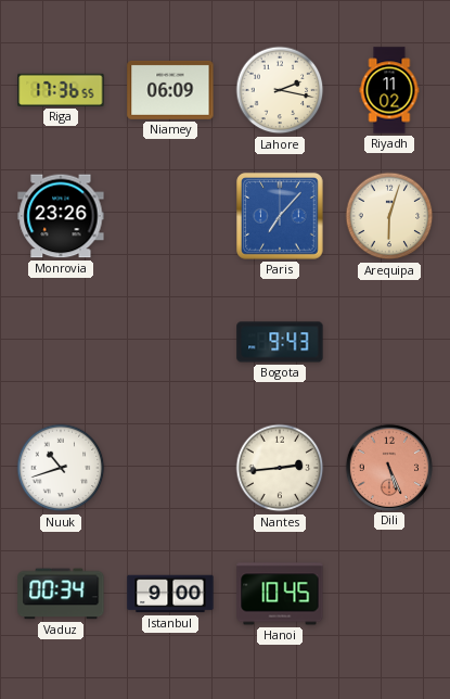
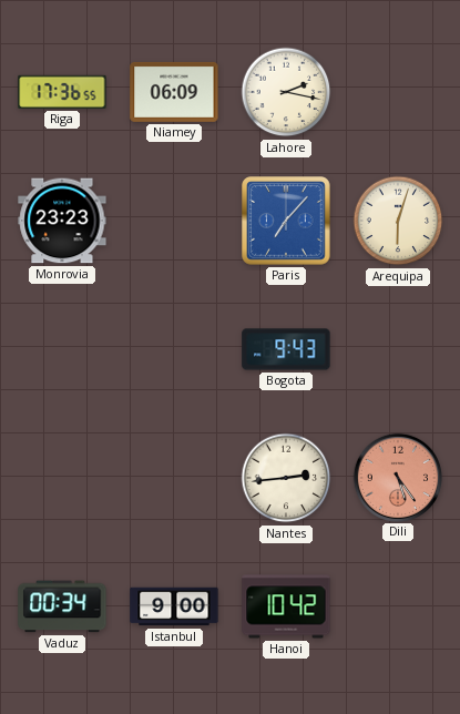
Riyadh: 11:02 -> none (389, 90)
Monrovia: 23:26 -> 23:23 (62, 221)
Nuuk: 10:42 -> none (61, 468)
Dili: 5:26 -> 5:24 (397, 477)
Hanoi: 10:45 -> 10:42 (286, 606)
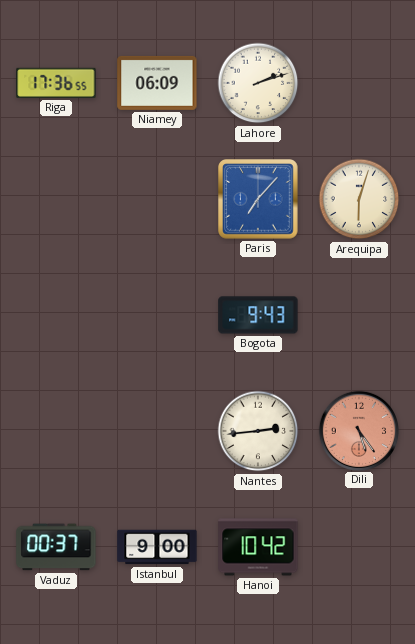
Lahore: 2:17 -> 2:12 (258, 83)
Monrovia: 23:23 -> none (62, 221)
Vaduz: 00:34 -> 00:37 (56, 547)
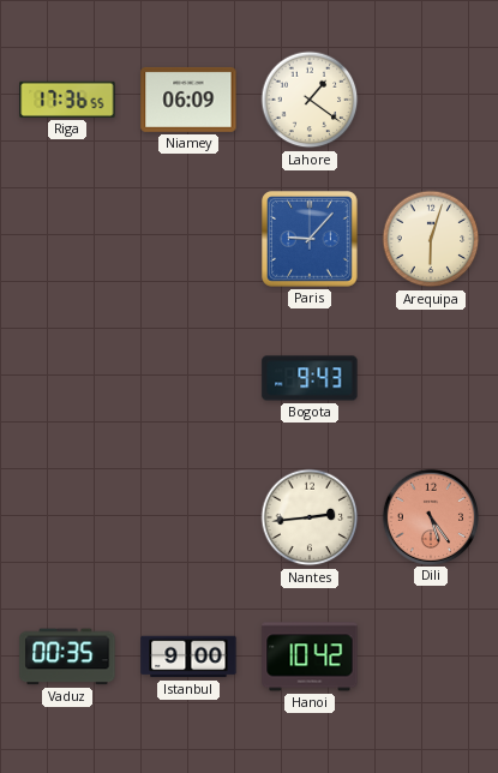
Lahore: 2:12 -> 1:21 (310, 100)
Paris: 7:07 -> 9:07 (310, 239)
Vaduz: 00:37 -> 00:35 (67, 657)
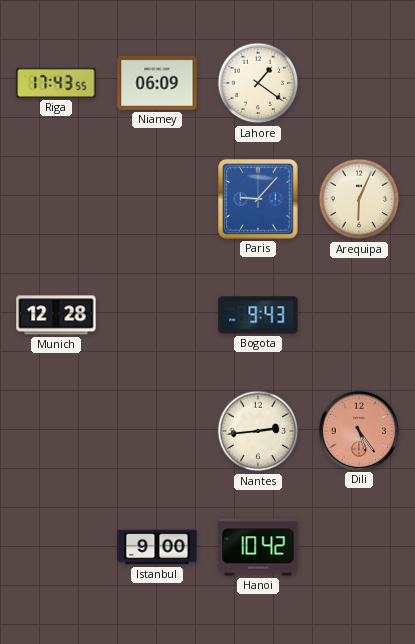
Riga: 17:36 -> 17:43 (56, 83)
Arequipa: 6:03 -> 6:04 (359, 199)
Munich: none -> 12:28 (56, 315)
Vaduz: 00:35 -> none (67, 657)
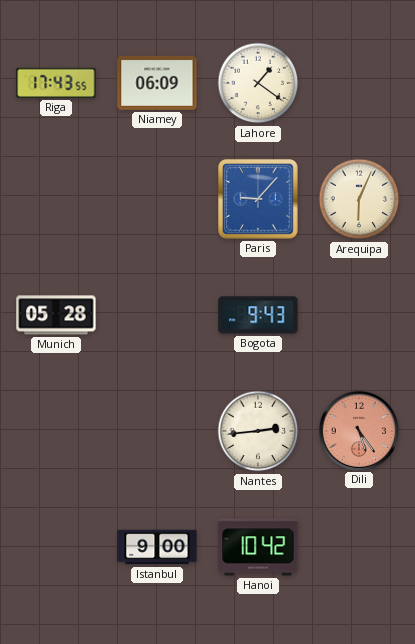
Munich: 12:28 -> 05:28 (56, 315)
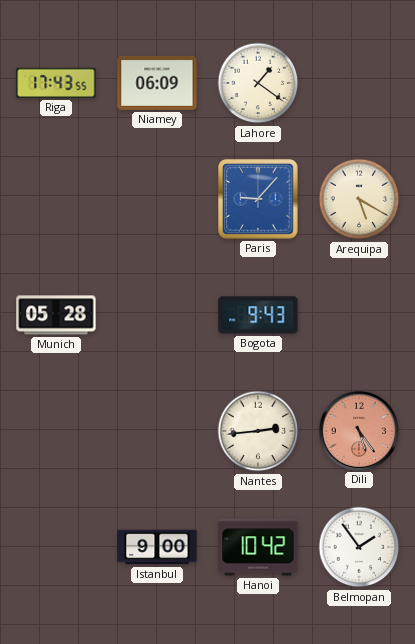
Arequipa: 6:04 -> 5:20 (359, 199)
Belmopan: none -> 1:54 (359, 547)
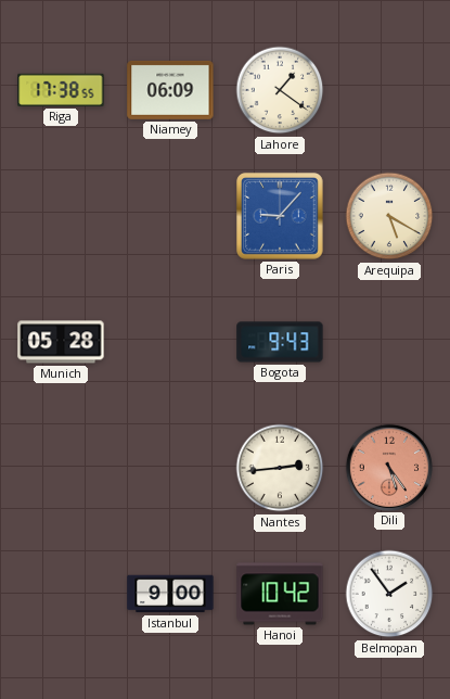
Riga: 17:43 -> 17:38 (61, 90)
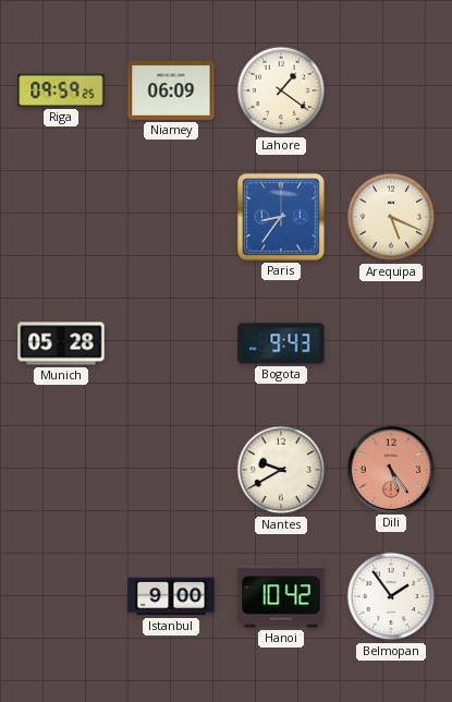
Riga: 17:38 -> 09:59 (61, 90)
Paris: 9:07 -> 8:36 (281, 217)
Arequipa: 5:20 -> 5:19 (391, 217)
Nantes: 2:44 -> 9:40 (281, 470)
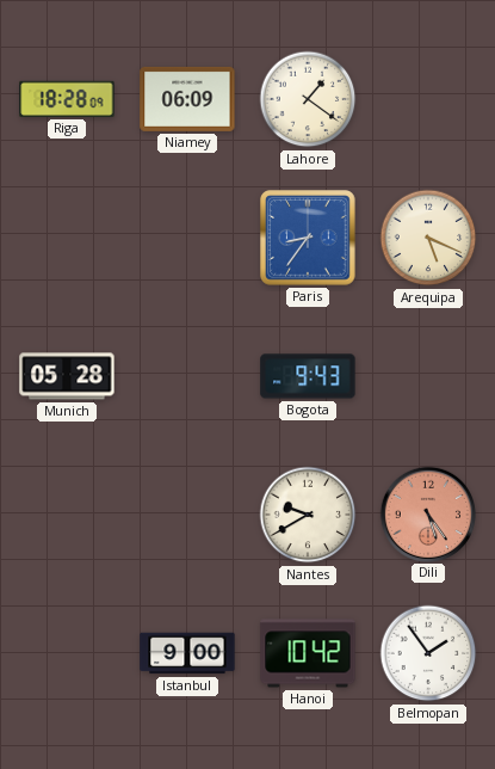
Riga: 09:59 -> 18:28 (67, 99)
